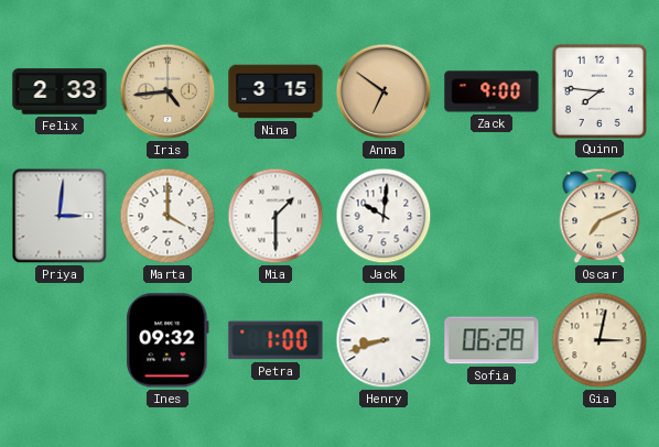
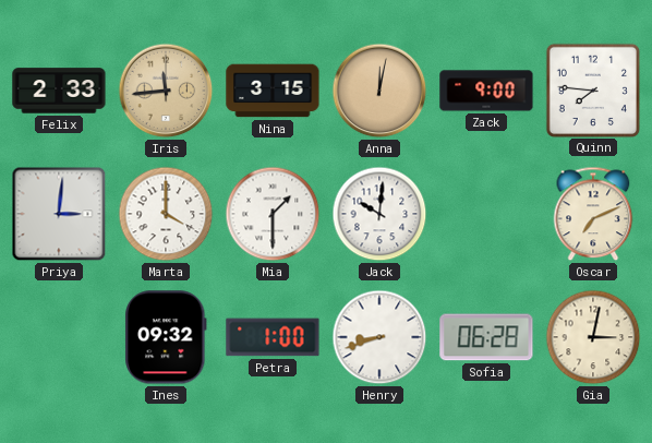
Iris: 4:44 -> 11:44 (166, 91)
Anna: 6:51 -> 12:02 (379, 91)
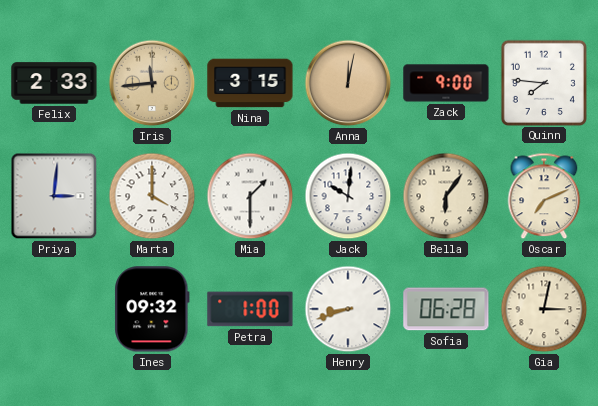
Bella: none -> 6:06 (446, 196)
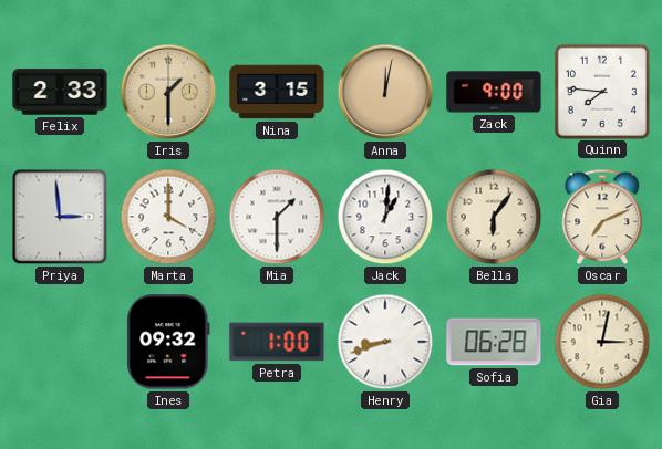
Iris: 11:44 -> 1:30 (168, 92)
Priya: 3:01 -> 2:59 (60, 217)
Jack: 10:01 -> 1:01 (385, 217)
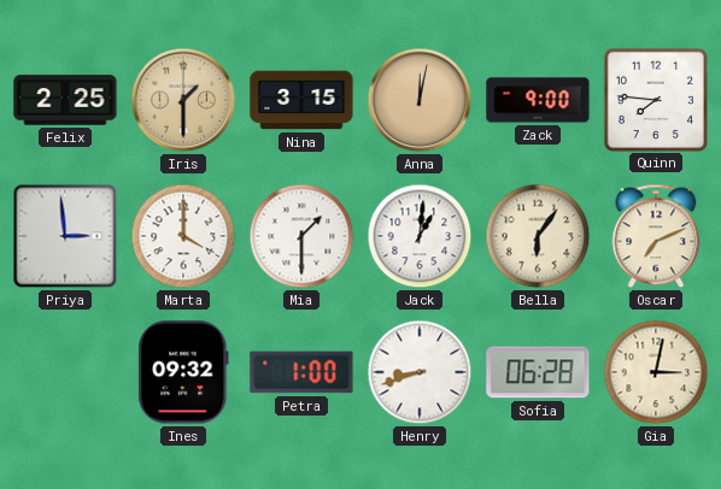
Felix: 2:33 -> 2:25 (65, 100)
